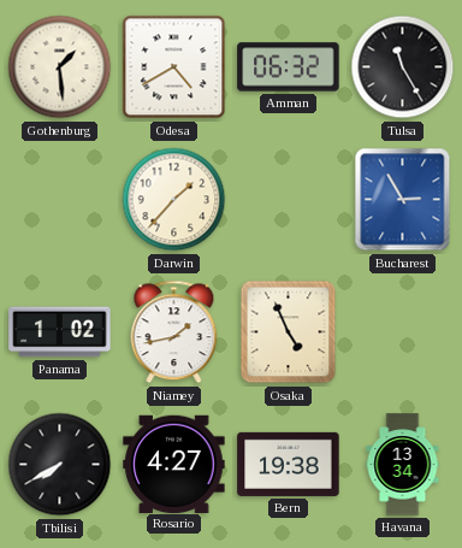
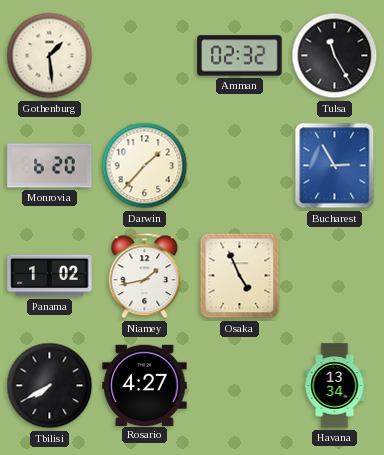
Odesa: 4:40 -> none (174, 67)
Amman: 06:32 -> 02:32 (240, 56)
Monrovia: none -> 6:20 (50, 166)
Bern: 19:38 -> none (289, 464)
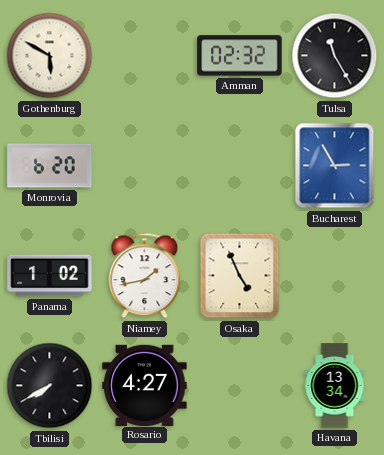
Gothenburg: 1:29 -> 5:50 (50, 56)
Darwin: 1:37 -> none (145, 166)
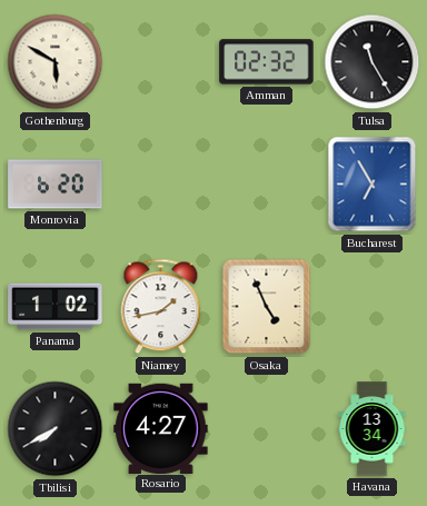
Bucharest: 2:55 -> 6:55 (373, 185)
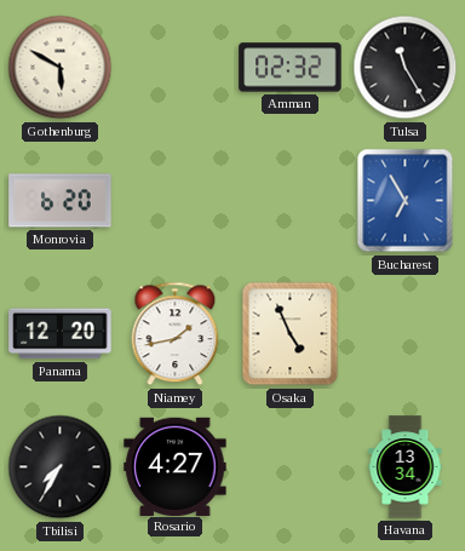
Panama: 1:02 -> 12:20 (61, 334)
Tbilisi: 7:40 -> 7:35 (61, 467)
